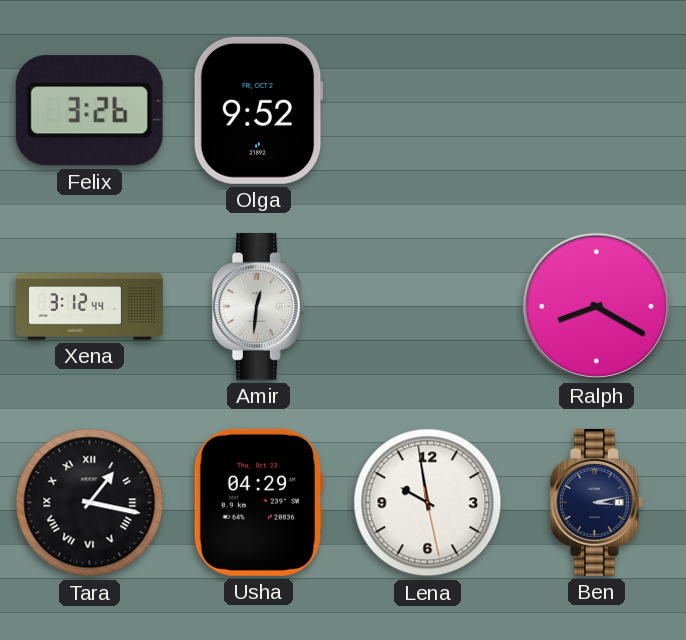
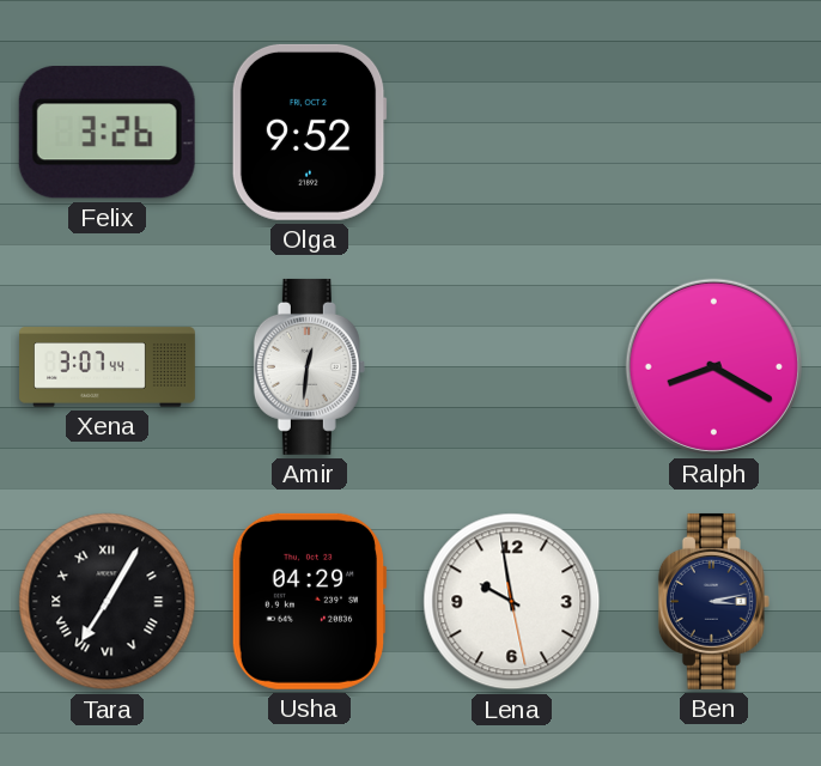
Xena: 3:12 -> 3:07 (108, 367)
Tara: 1:17 -> 7:05 (108, 602)
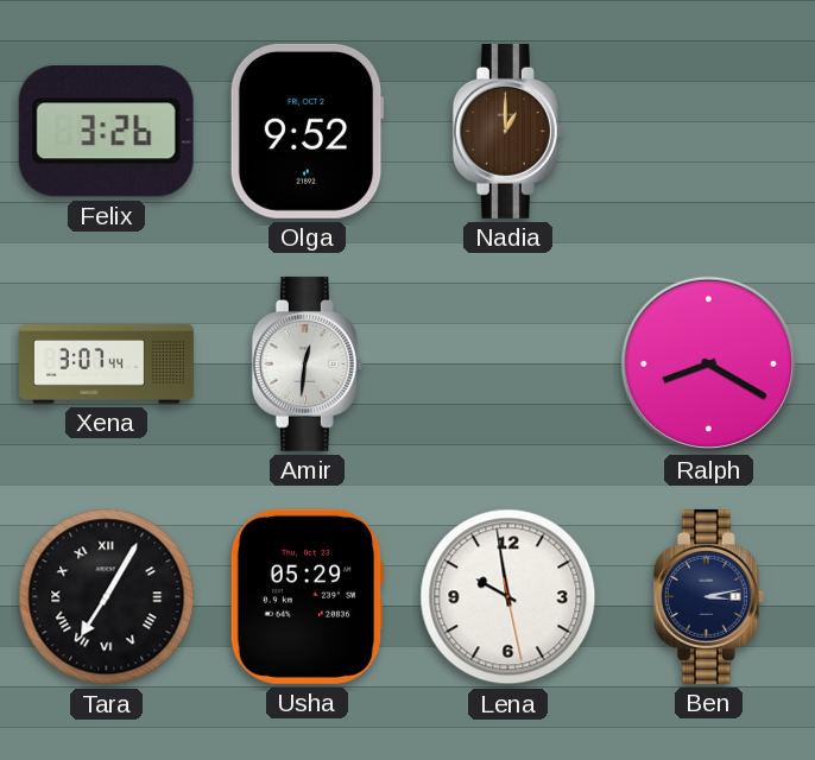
Nadia: none -> 1:00 (507, 131)
Usha: 04:29 -> 05:29 (307, 596)
